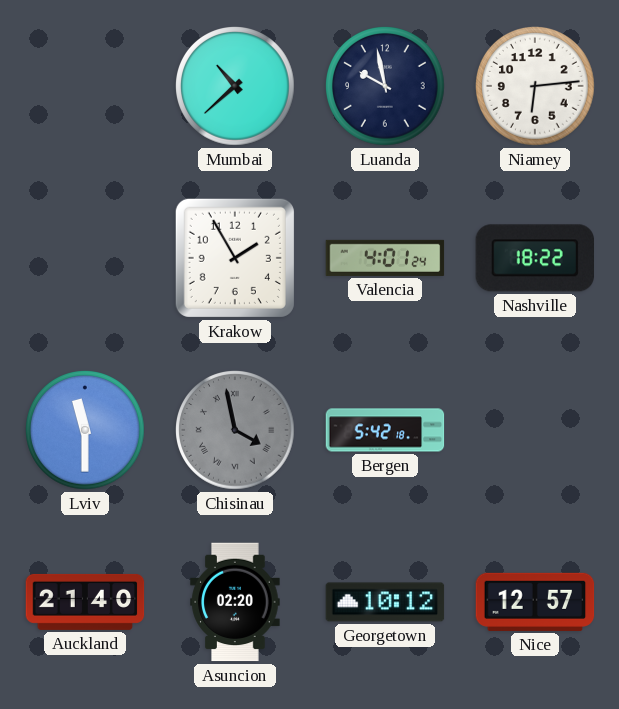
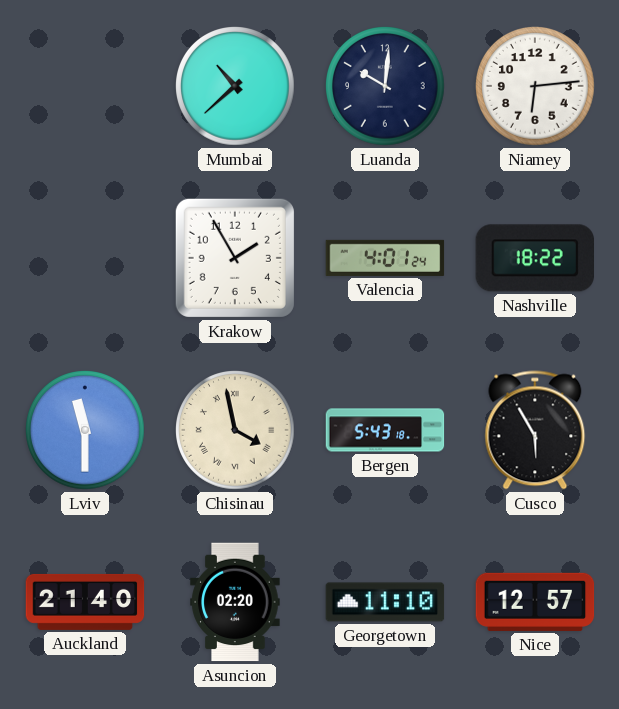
Luanda: 9:58 -> 10:01 (386, 87)
Chisinau dial: grey -> cream (236, 431)
Bergen: 5:42 -> 5:43 (385, 430)
Cusco: none -> 5:55 (535, 430)
Georgetown: 10:12 -> 11:10 (385, 602)
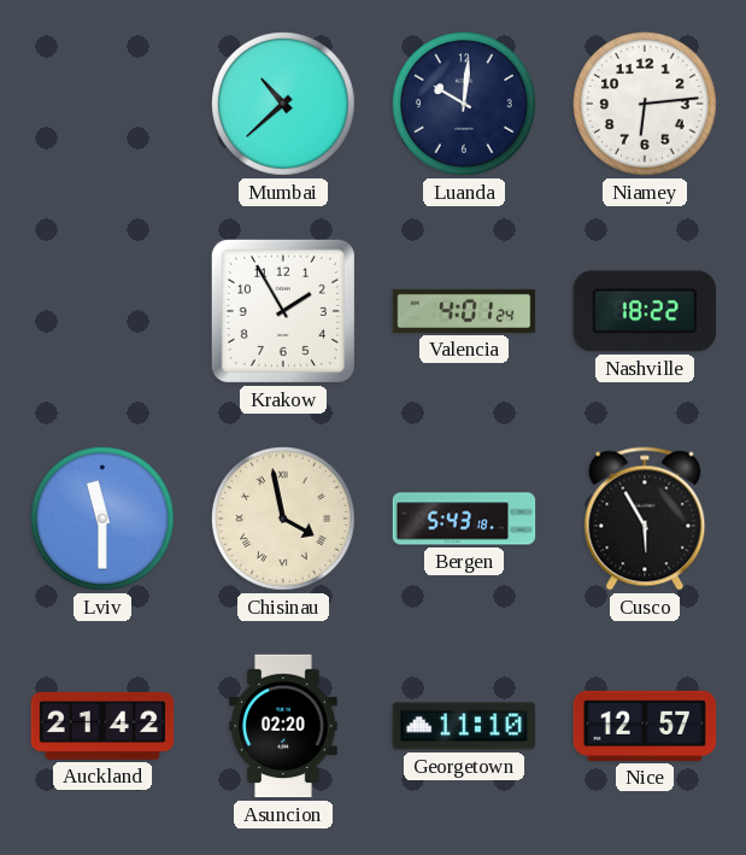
Auckland: 21:40 -> 21:42 (102, 726)
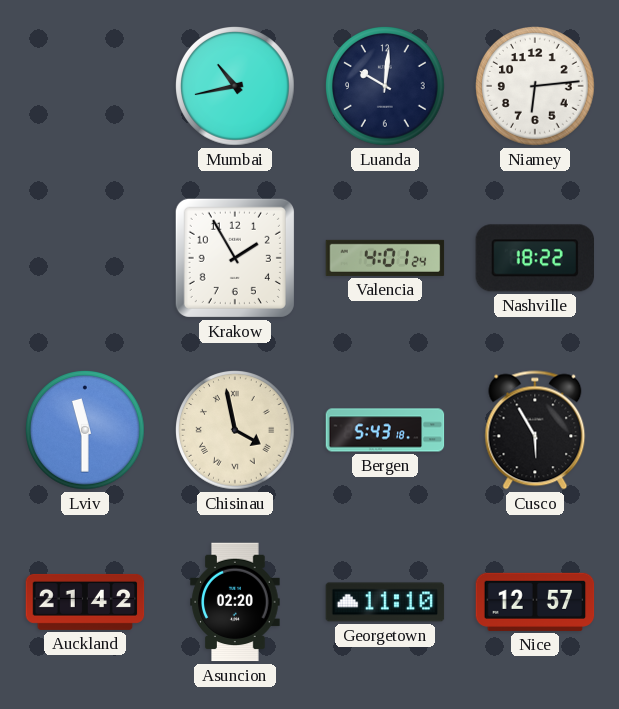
Mumbai: 10:38 -> 10:43 (236, 87)
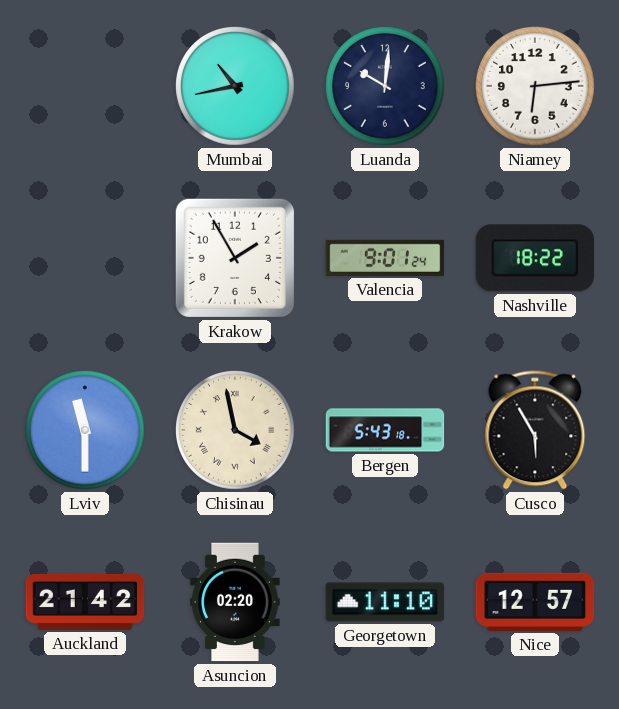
Valencia: 4:01 -> 9:01 (385, 258)
